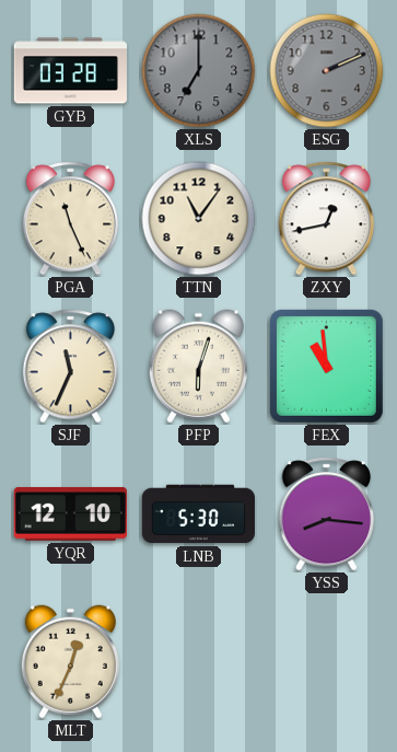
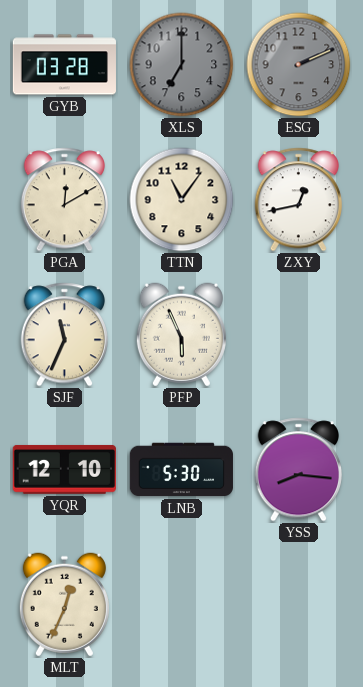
PGA: 11:26 -> 12:10 (64, 200)
PFP: 6:03 -> 5:56 (181, 335)
FEX: 10:59 -> none (326, 366)
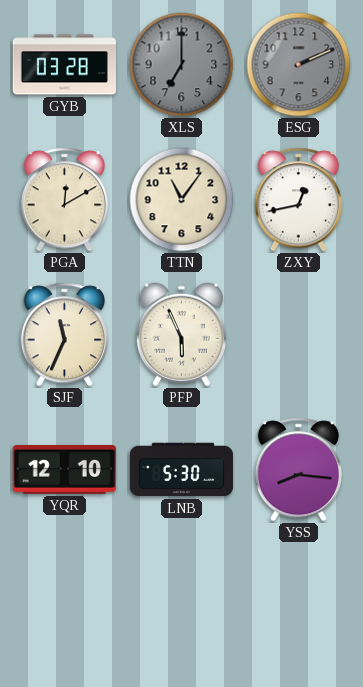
MLT: 12:34 -> none (64, 605)
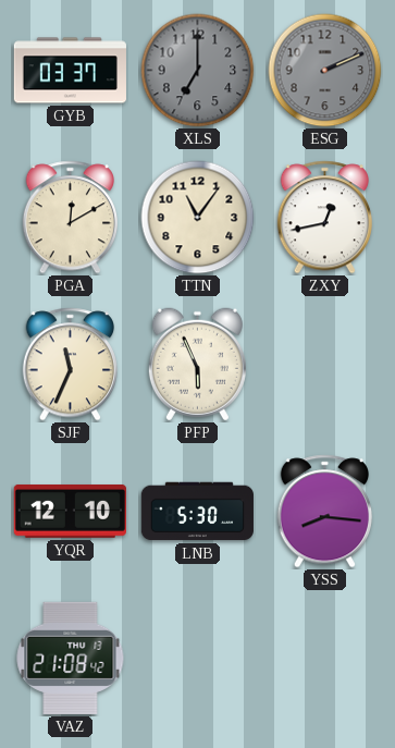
GYB: 03:28 -> 03:37 (70, 71)
VAZ: none -> 21:08 (71, 658)
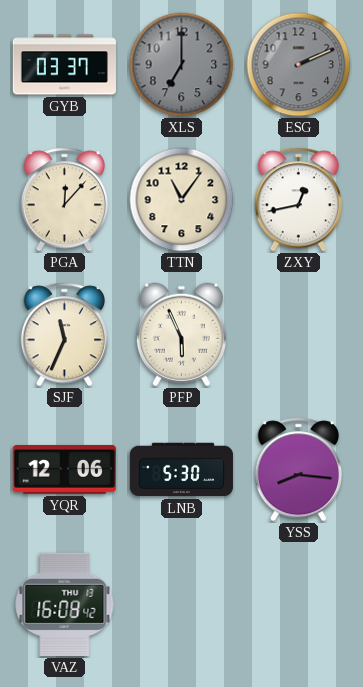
PGA: 12:10 -> 12:07 (64, 200)
YQR: 12:10 -> 12:06 (64, 470)
VAZ: 21:08 -> 16:08 (65, 604)
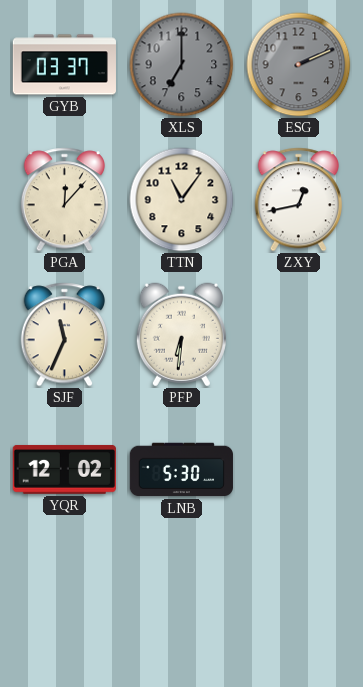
PFP: 5:56 -> 6:31 (181, 335)
YQR: 12:06 -> 12:02 (64, 470)
YSS: 8:16 -> none (298, 470)
VAZ: 16:08 -> none (65, 604)
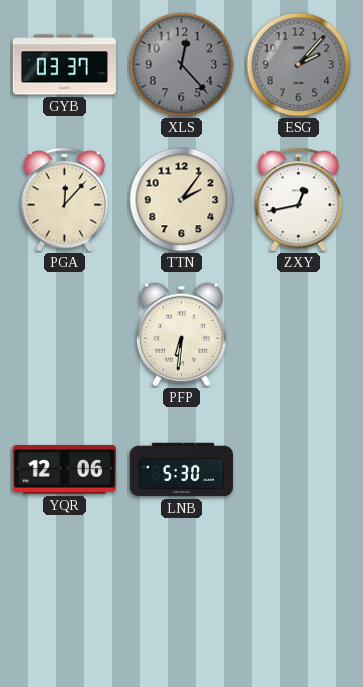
XLS: 7:00 -> 12:23 (182, 65)
ESG: 2:11 -> 2:07 (299, 65)
TTN: 11:06 -> 2:06 (182, 200)
SJF: 11:34 -> none (64, 335)
YQR: 12:02 -> 12:06 (64, 470)
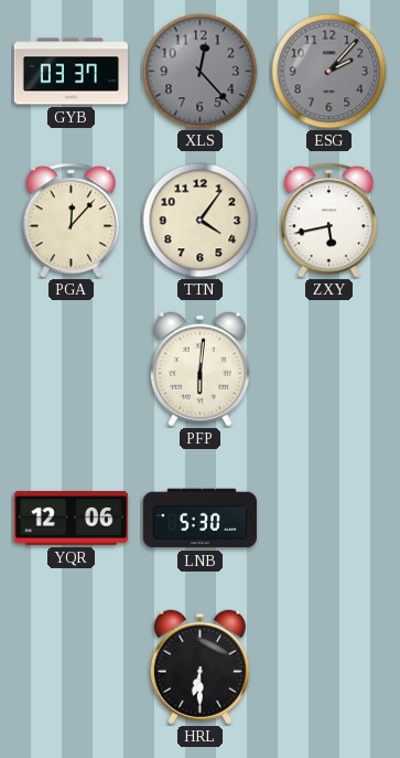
TTN: 2:06 -> 4:06 (201, 221)
ZXY: 12:43 -> 5:43 (328, 221)
PFP: 6:31 -> 6:01 (199, 370)
HRL: none -> 6:30 (199, 668)
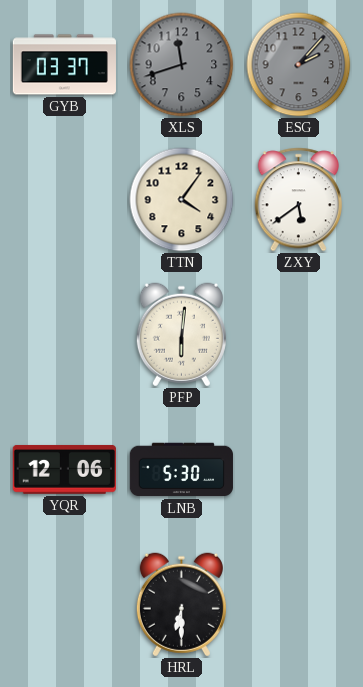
XLS: 12:23 -> 11:42 (182, 65)
PGA: 12:07 -> none (71, 221)
ZXY: 5:43 -> 5:39 (298, 200)
